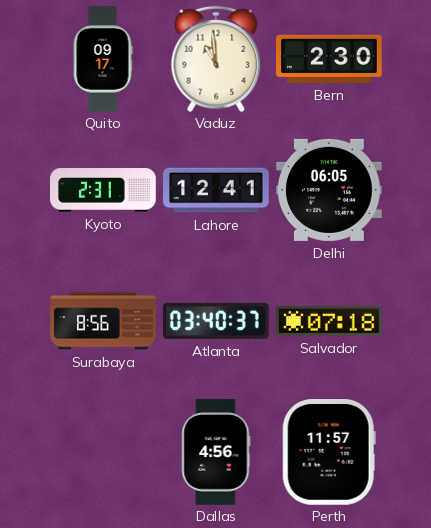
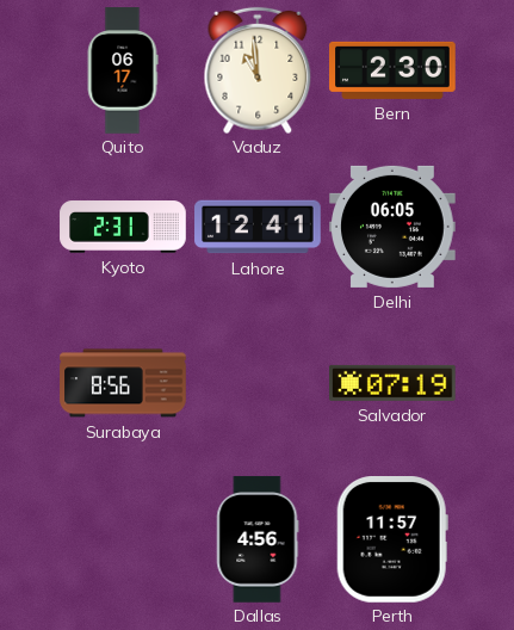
Quito: 09:17 -> 06:17 (123, 70)
Atlanta: 03:40 -> none (217, 321)
Salvador: 07:18 -> 07:19 (394, 383)
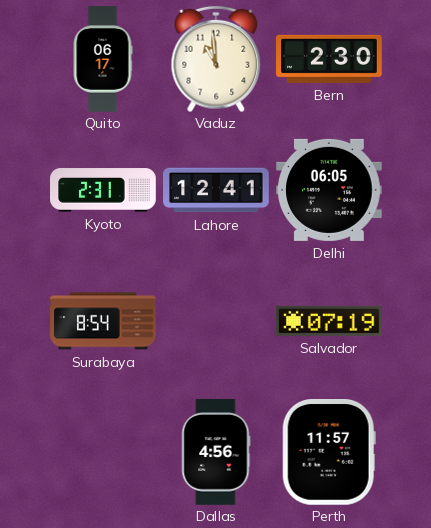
Surabaya: 8:56 -> 8:54 (103, 321)
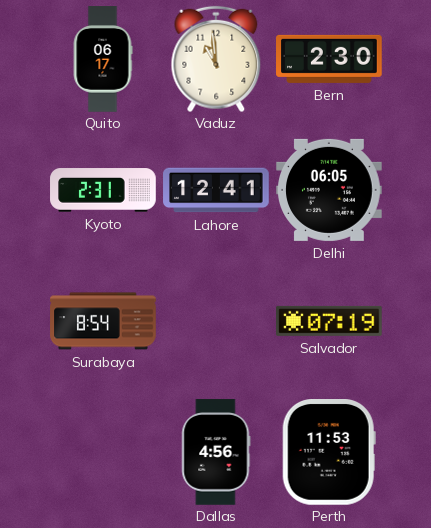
Perth: 11:57 -> 11:53 (329, 453)
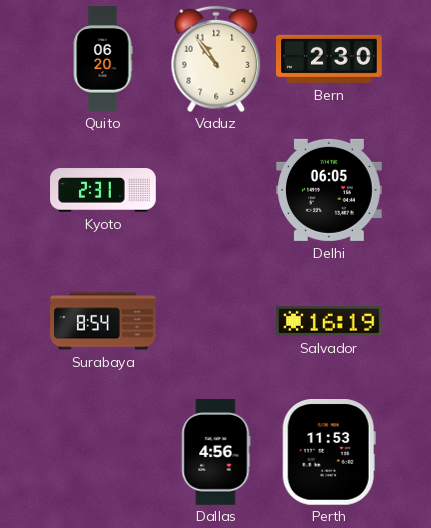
Quito: 06:17 -> 06:20 (103, 59)
Vaduz: 10:59 -> 10:54 (216, 59)
Lahore: 12:41 -> none (216, 190)
Salvador: 07:19 -> 16:19 (330, 321)
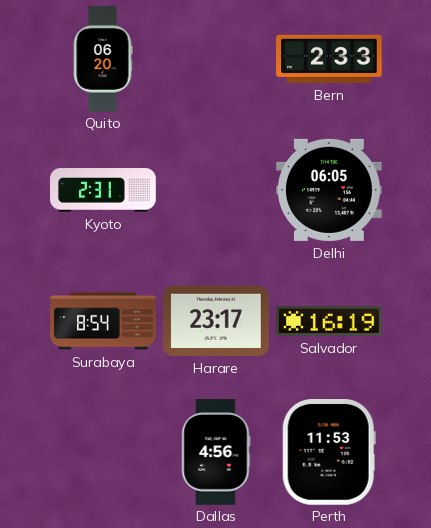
Vaduz: 10:54 -> none (216, 59)
Bern: 2:30 -> 2:33 (329, 59)
Harare: none -> 23:17 (216, 321)
